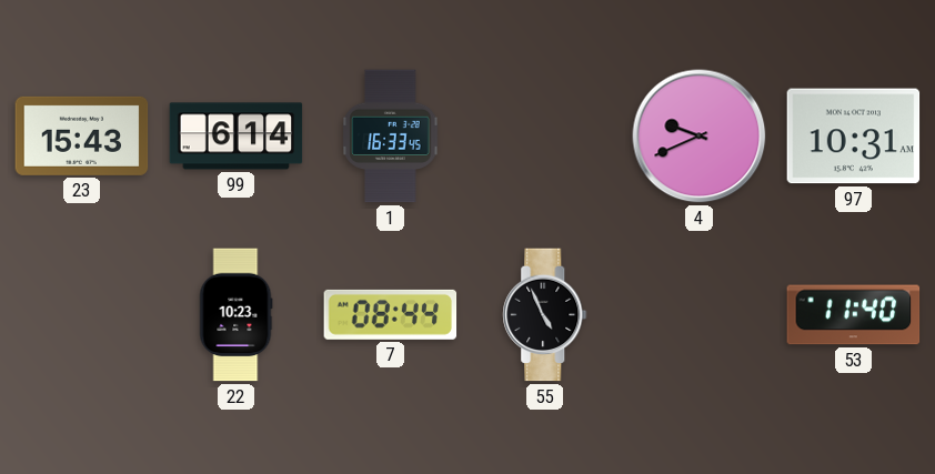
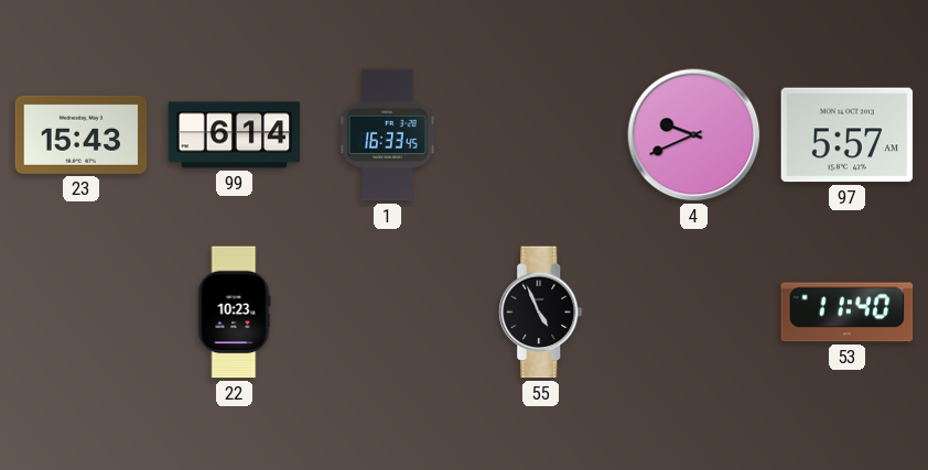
97: 10:31 -> 5:57 (848, 135)
7: 08:44 -> none (391, 314)
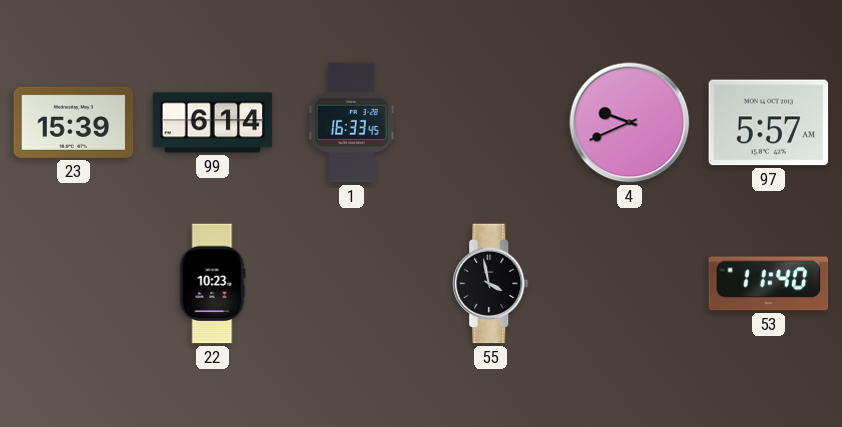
23: 15:43 -> 15:39 (74, 122)
55: 4:56 -> 3:58 (491, 284)
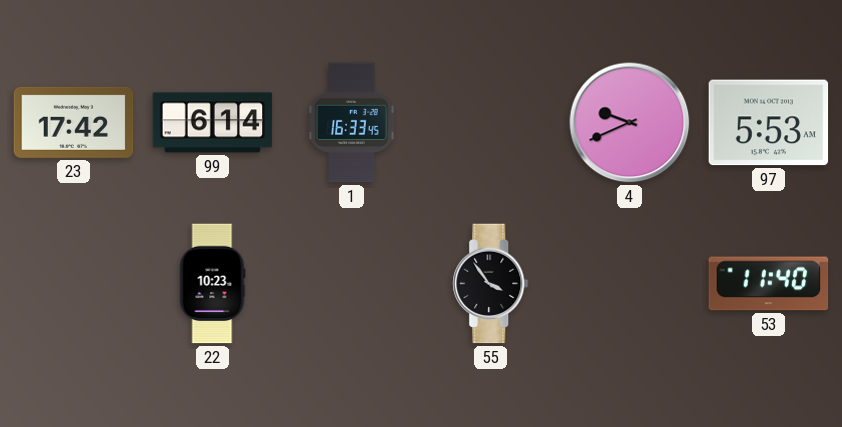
23: 15:39 -> 17:42 (74, 122)
97: 5:57 -> 5:53 (769, 123)
55: 3:58 -> 3:54 (491, 284)
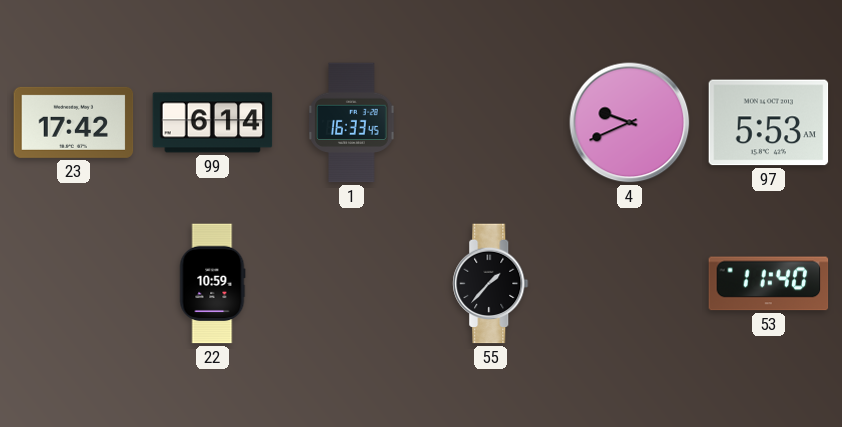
22: 10:23 -> 10:59 (212, 284)
55: 3:54 -> 1:37 (491, 284)
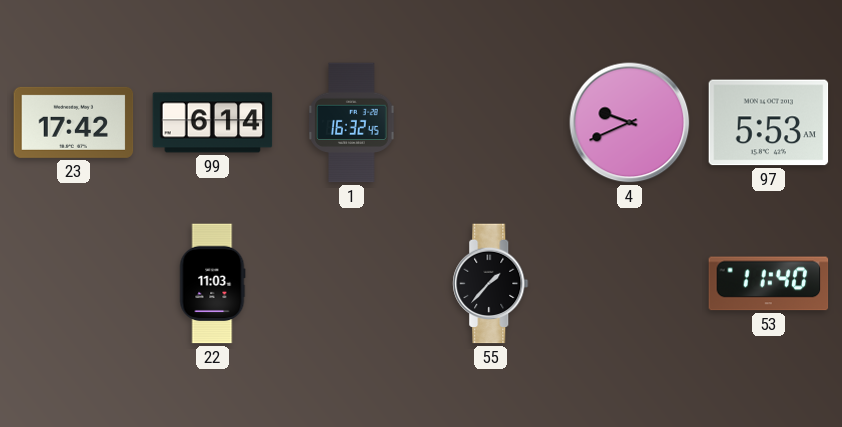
1: 16:33 -> 16:32 (352, 123)
22: 10:59 -> 11:03 (212, 284)
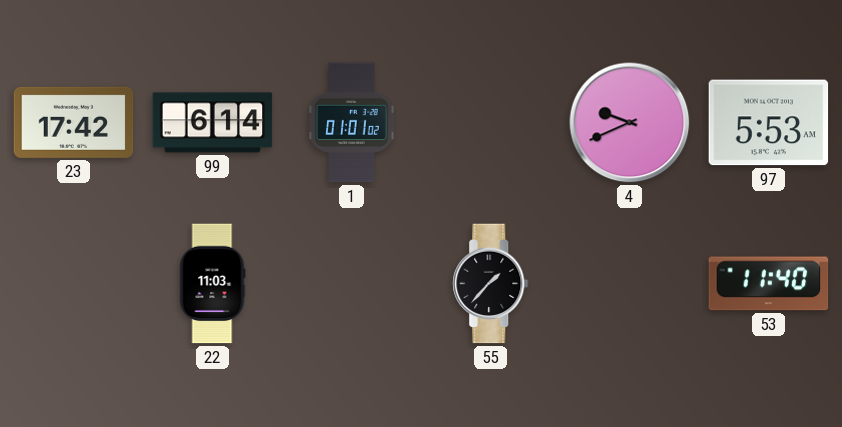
1: 16:32 -> 01:01 (352, 123)
